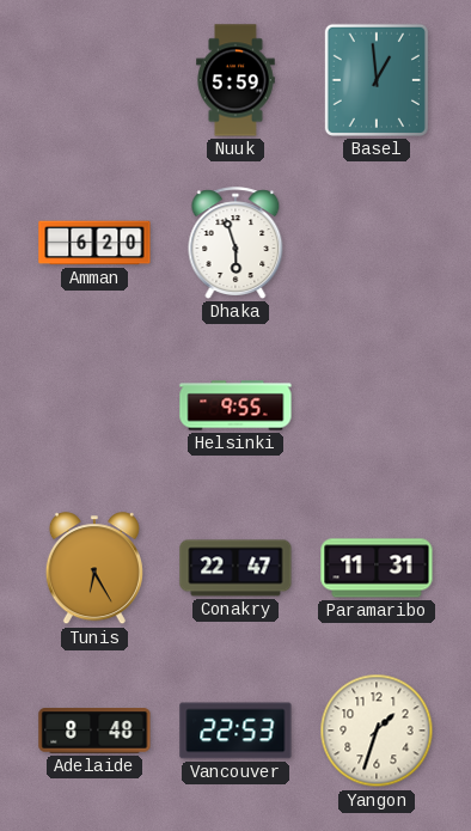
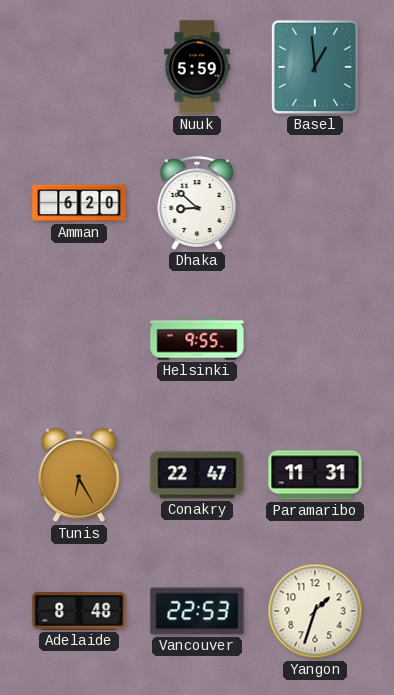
Dhaka: 5:57 -> 8:52 (197, 203)
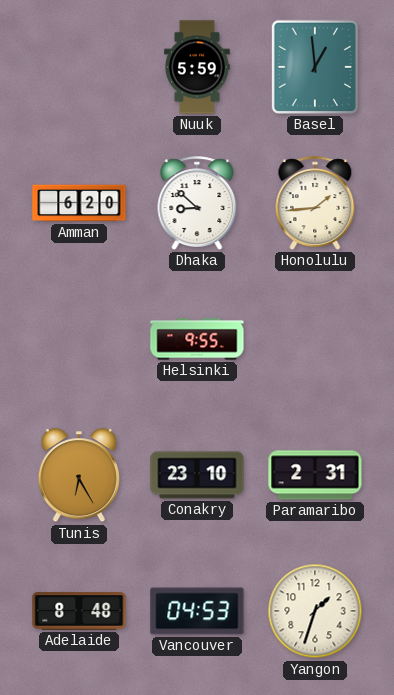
Honolulu: none -> 1:44 (315, 203)
Conakry: 22:47 -> 23:10 (197, 475)
Paramaribo: 11:31 -> 2:31 (315, 475)
Vancouver: 22:53 -> 04:53 (197, 611)
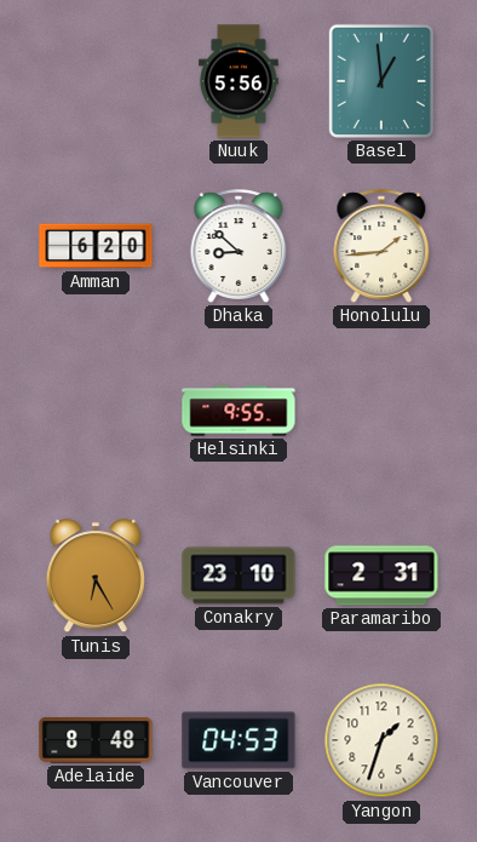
Nuuk: 5:59 -> 5:56 (240, 81)
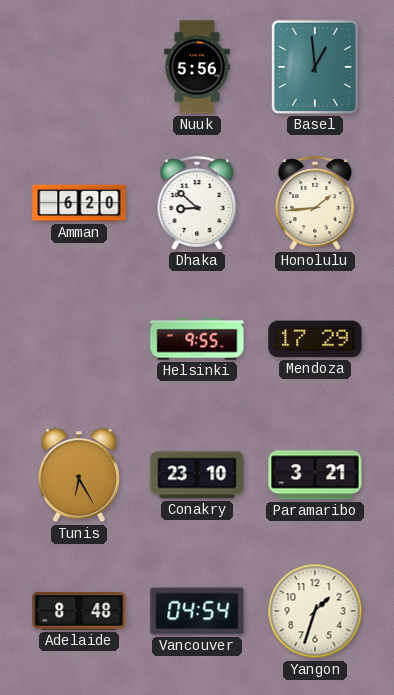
Mendoza: none -> 17:29 (315, 339)
Paramaribo: 2:31 -> 3:21 (315, 475)
Vancouver: 04:53 -> 04:54 (197, 611)
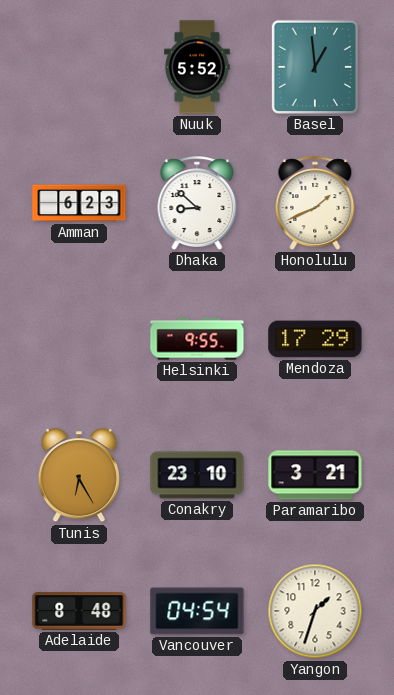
Nuuk: 5:56 -> 5:52 (198, 67)
Amman: 6:20 -> 6:23 (79, 203)
Honolulu: 1:44 -> 1:41 (315, 203)
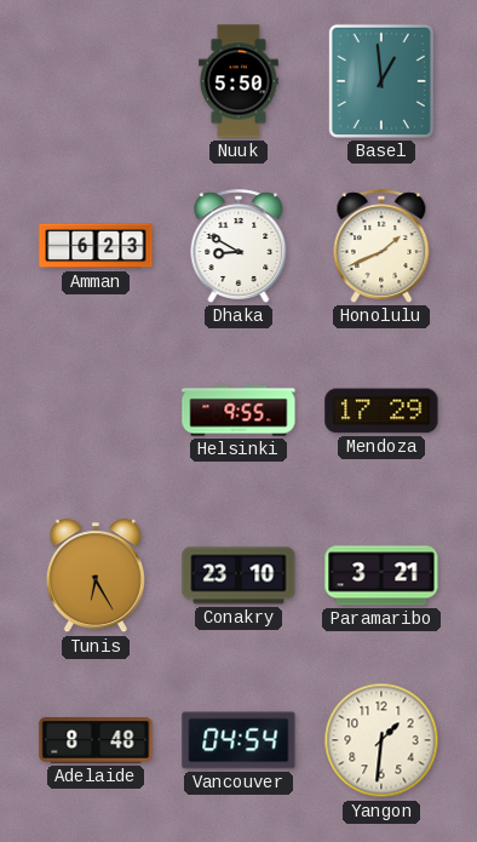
Nuuk: 5:52 -> 5:50 (240, 81)
Dhaka: 8:52 -> 8:50 (238, 246)
Yangon: 1:33 -> 1:31 (381, 740)
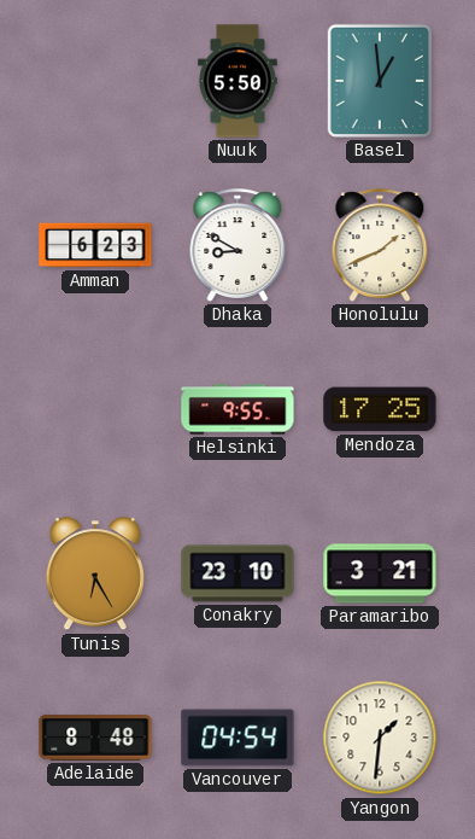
Mendoza: 17:29 -> 17:25 (380, 409)
